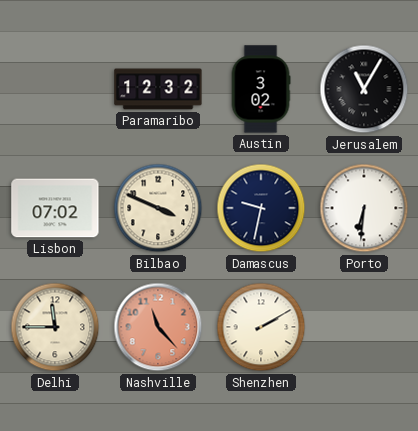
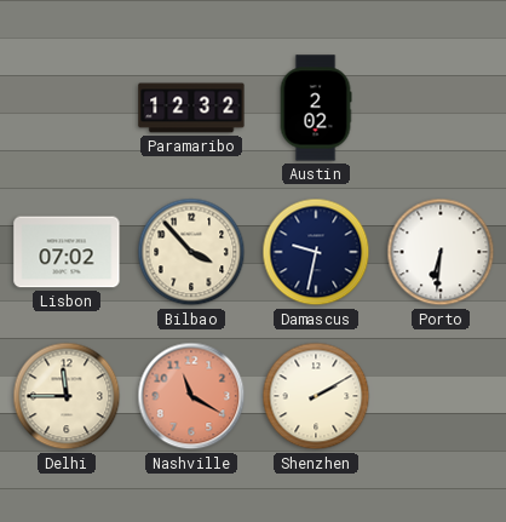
Austin: 3:02 -> 2:02 (316, 108)
Jerusalem: 11:05 -> none (364, 89)
Bilbao: 3:49 -> 3:53 (191, 252)
Nashville: 11:23 -> 11:20 (191, 396)
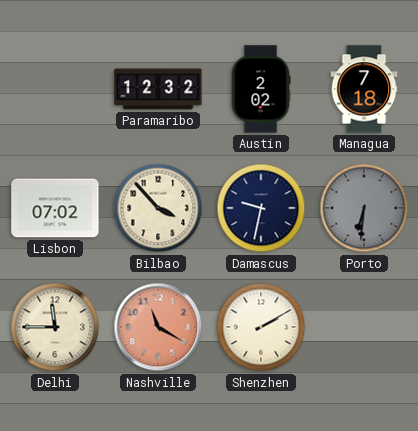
Managua: none -> 7:18 (364, 89)
Porto dial: white -> grey (364, 208)
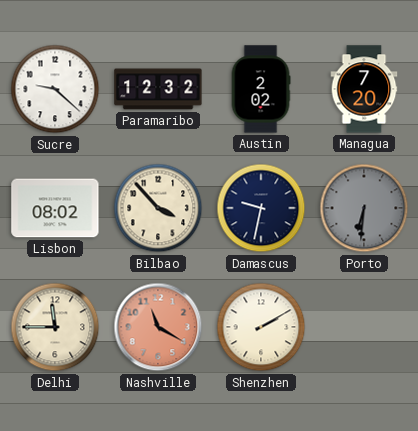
Sucre: none -> 9:22 (55, 89)
Managua: 7:18 -> 7:20 (364, 89)
Lisbon: 07:02 -> 08:02 (55, 208)
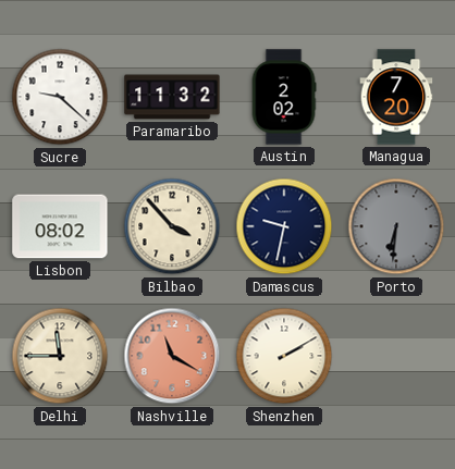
Paramaribo: 12:32 -> 11:32 (172, 97)
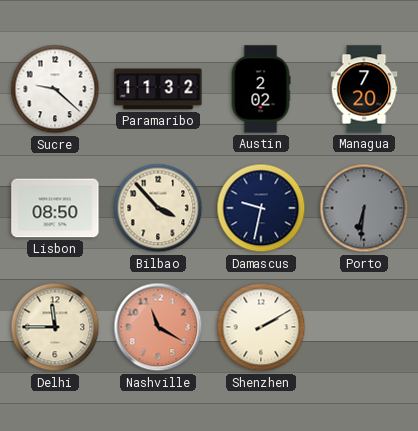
Lisbon: 08:02 -> 08:50 (55, 208)
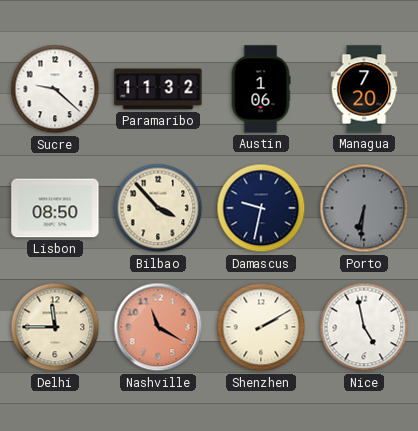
Austin: 2:02 -> 1:06 (261, 89)
Nice: none -> 4:58 (364, 327)
